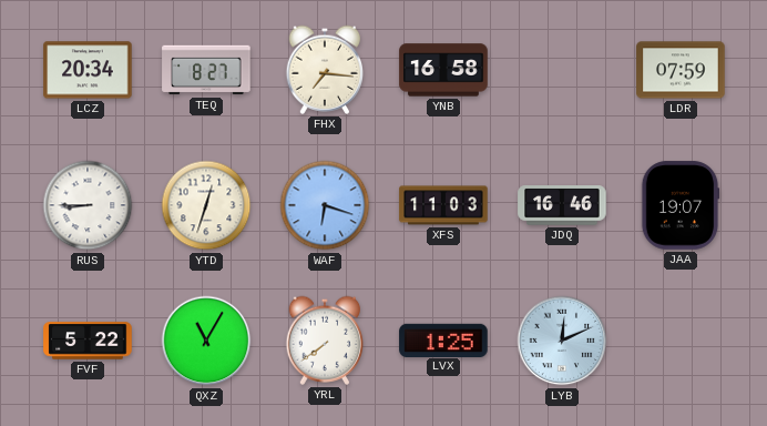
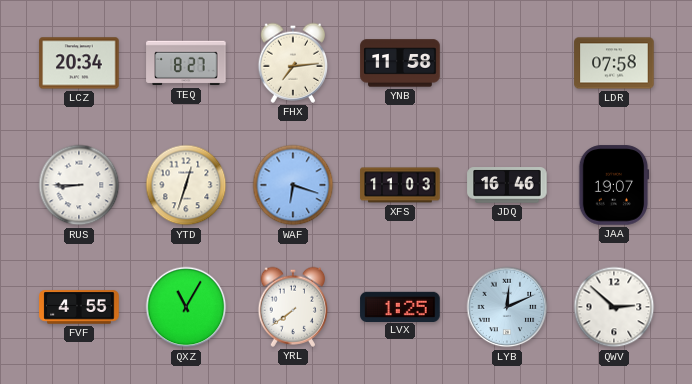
FHX: 7:16 -> 7:14 (293, 63)
YNB: 16:58 -> 11:58 (400, 63)
LDR: 07:59 -> 07:58 (614, 63)
FVF: 5:22 -> 4:55 (79, 307)
QWV: none -> 2:52 (614, 307)
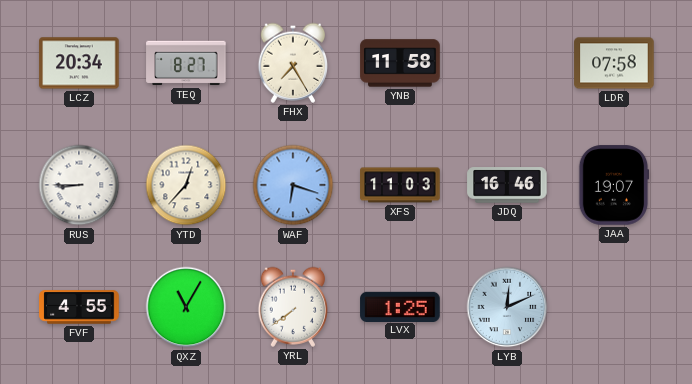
FHX: 7:14 -> 7:25 (293, 63)
YTD: 12:33 -> 12:37 (186, 185)
QWV: 2:52 -> none (614, 307)
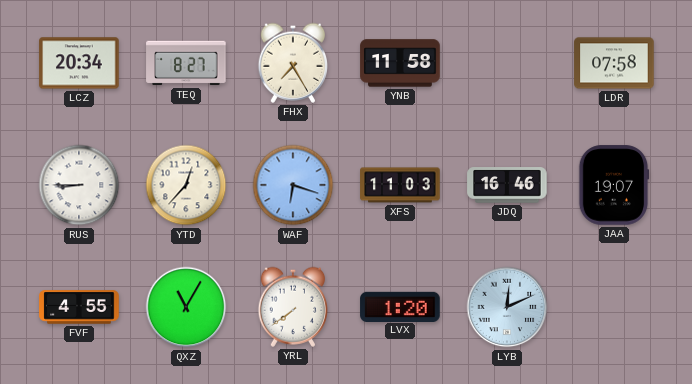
LVX: 1:25 -> 1:20 (400, 306)
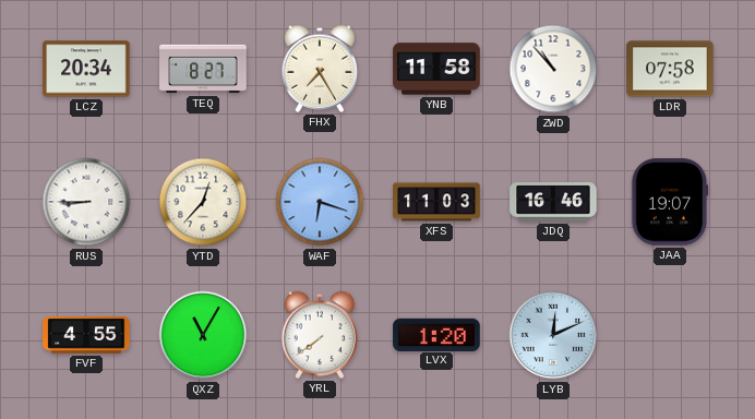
ZWD: none -> 10:53 (553, 69)
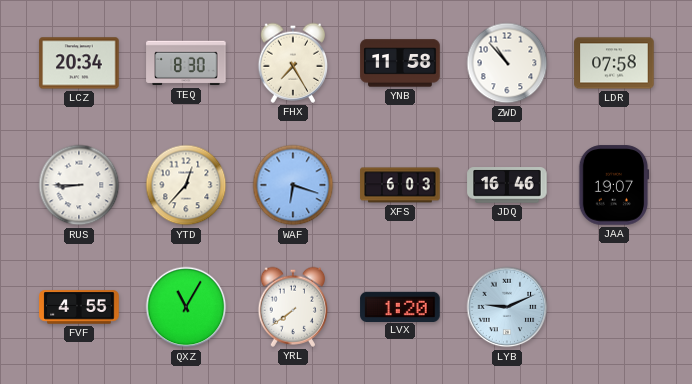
TEQ: 8:27 -> 8:30 (186, 63)
XFS: 11:03 -> 6:03 (400, 185)
LYB: 12:11 -> 9:11 (507, 307)
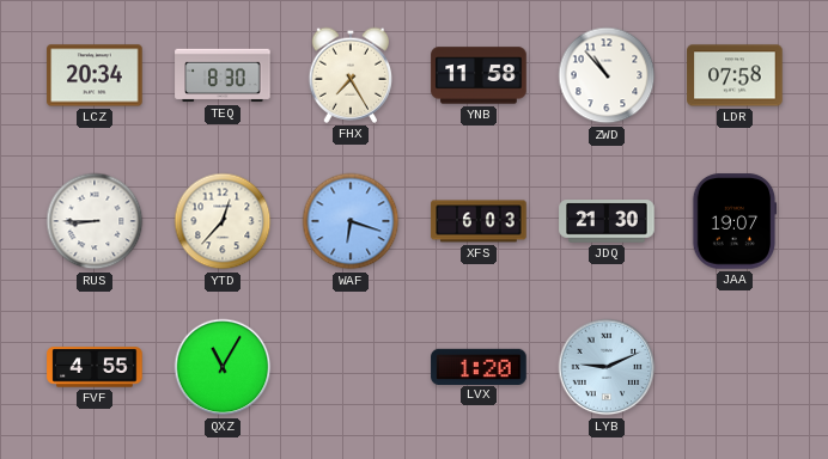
JDQ: 16:46 -> 21:30 (607, 221)
YRL: 7:39 -> none (293, 307)
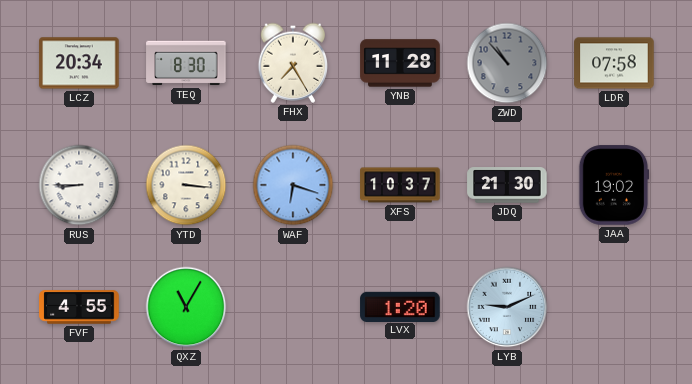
YNB: 11:58 -> 11:28 (400, 63)
ZWD dial: white -> grey (507, 63)
YTD: 12:37 -> 3:16 (186, 185)
XFS: 6:03 -> 10:37 (400, 185)
JAA: 19:07 -> 19:02 (614, 185)
